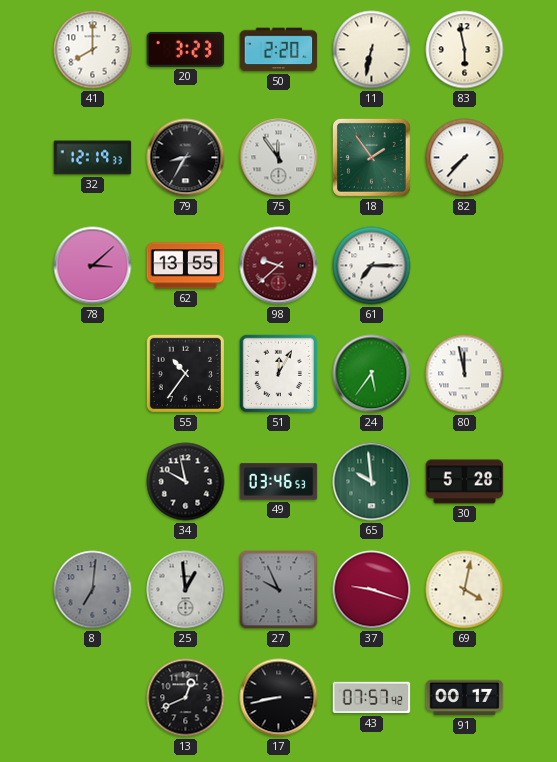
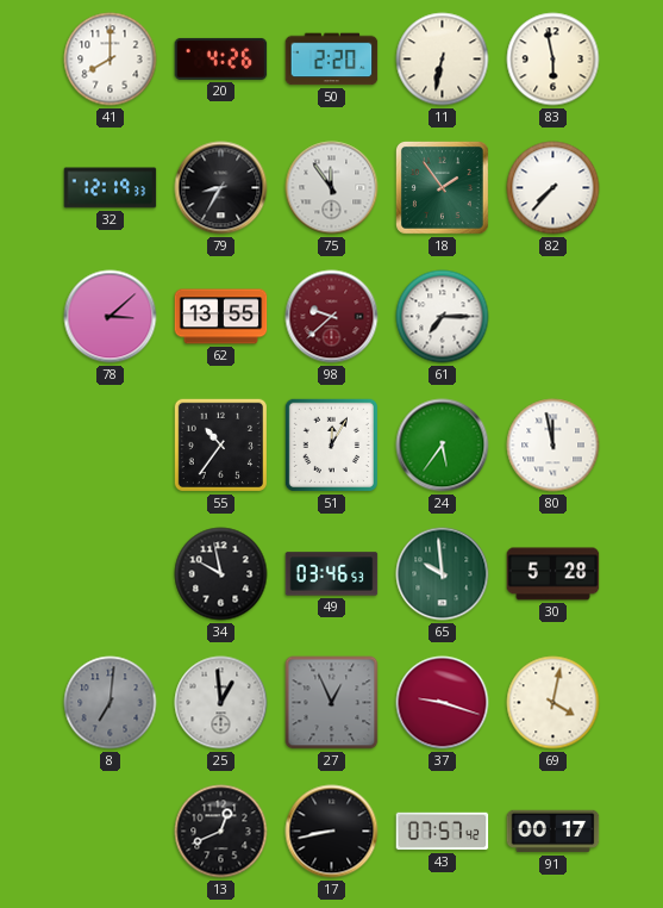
20: 3:23 -> 4:26 (221, 58)
27: 9:56 -> 12:56 (332, 703)
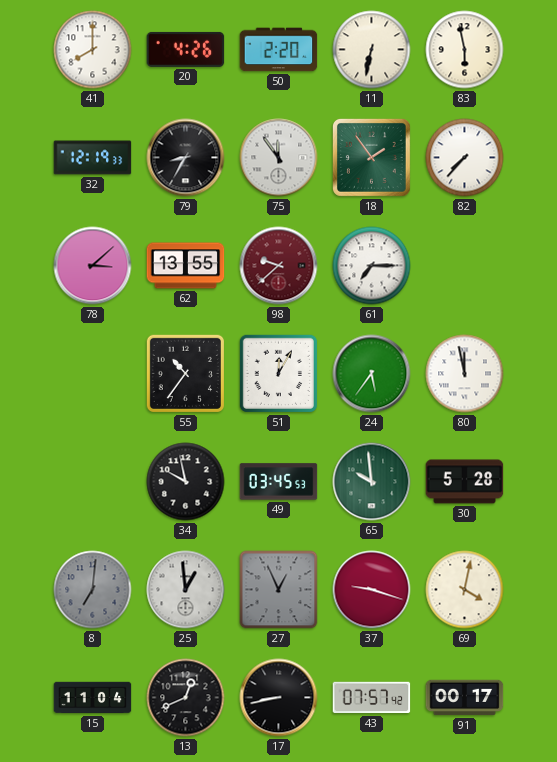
49: 03:46 -> 03:45 (279, 482)
15: none -> 11:04 (93, 698)
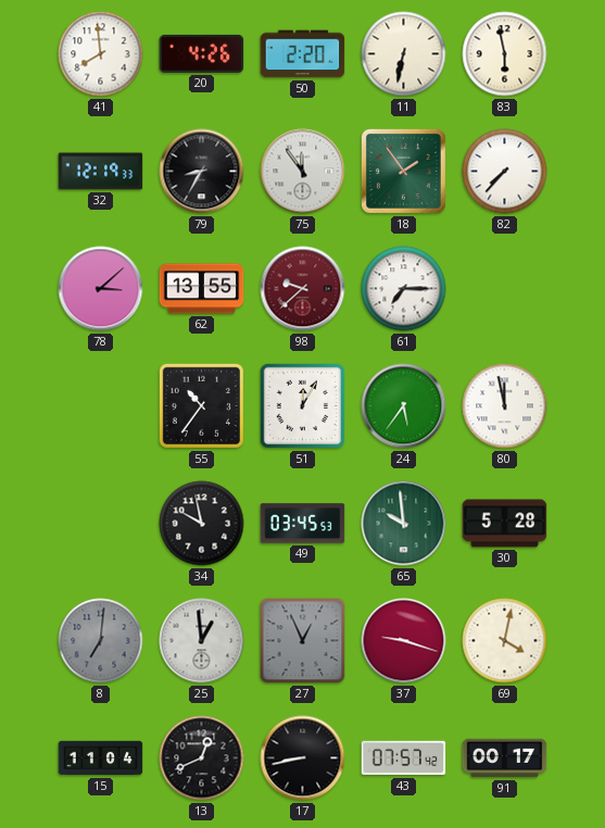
41: 8:00 -> 7:59 (101, 54)
